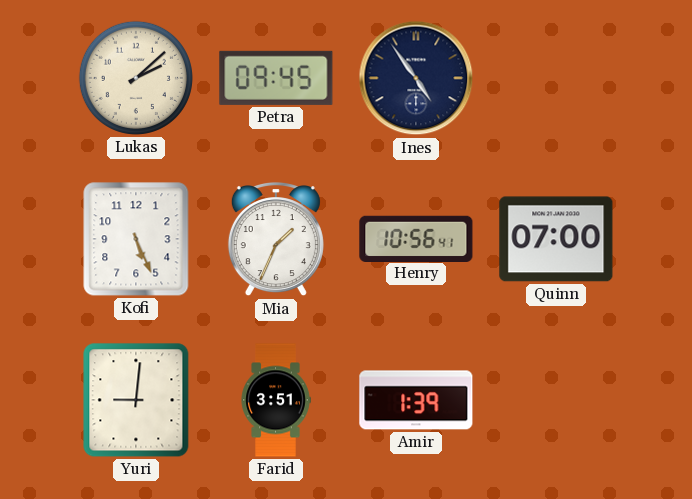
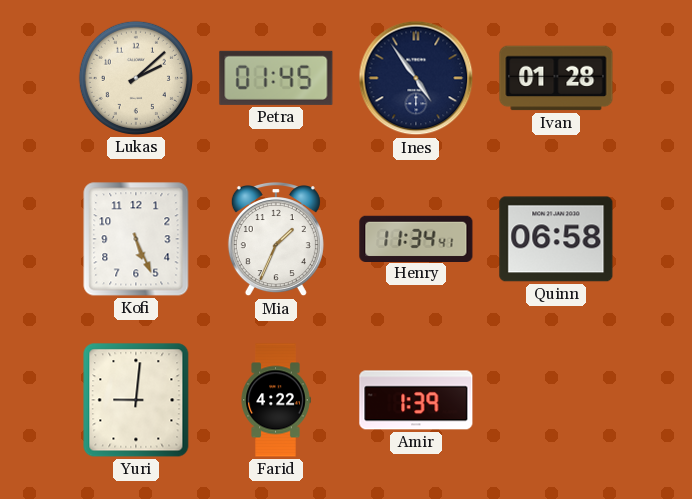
Petra: 09:45 -> 01:45 (276, 78)
Ivan: none -> 01:28 (556, 78)
Henry: 10:56 -> 11:34 (416, 238)
Quinn: 07:00 -> 06:58 (556, 239)
Farid: 3:51 -> 4:22 (276, 400)
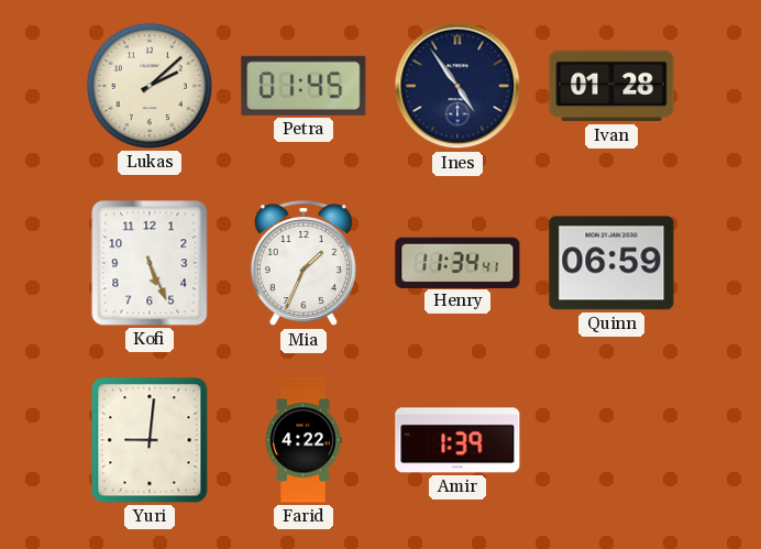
Quinn: 06:58 -> 06:59 (611, 263)
